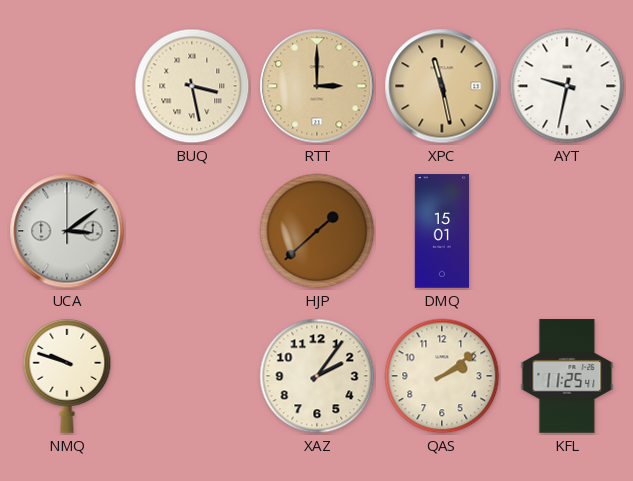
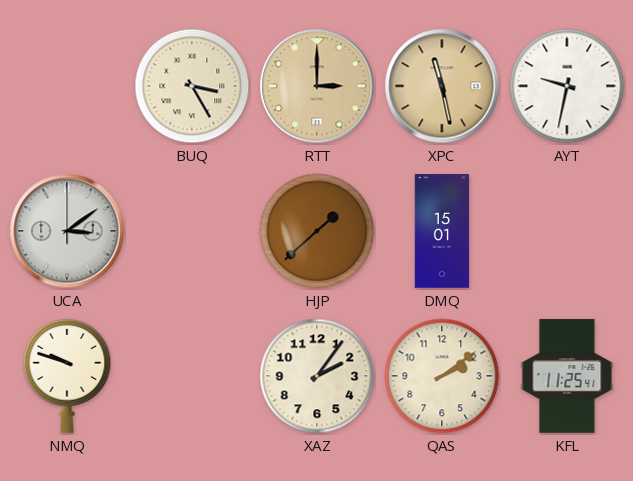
BUQ: 3:28 -> 3:25 (192, 86)
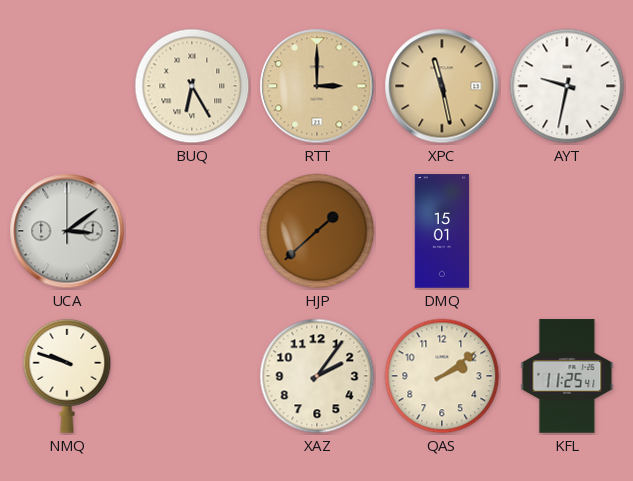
BUQ: 3:25 -> 6:25 (192, 86)
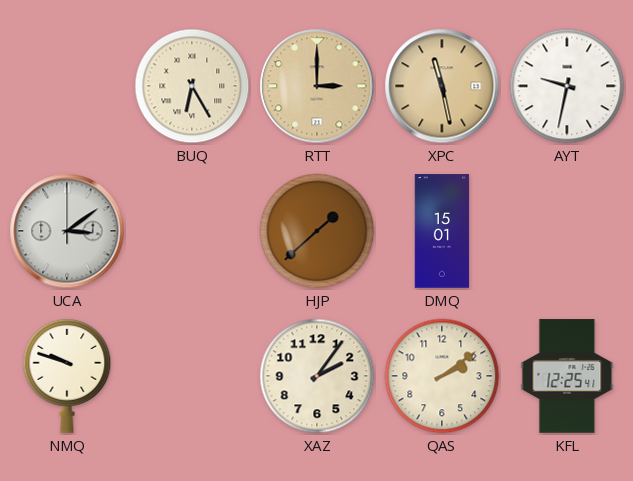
KFL: 11:25 -> 12:25 (567, 376)
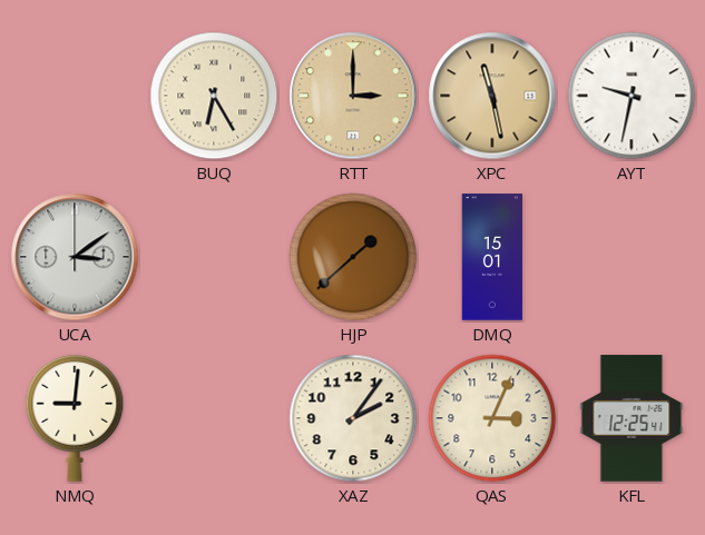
NMQ: 9:48 -> 9:01 (75, 418)
QAS: 2:09 -> 3:04 (492, 418)
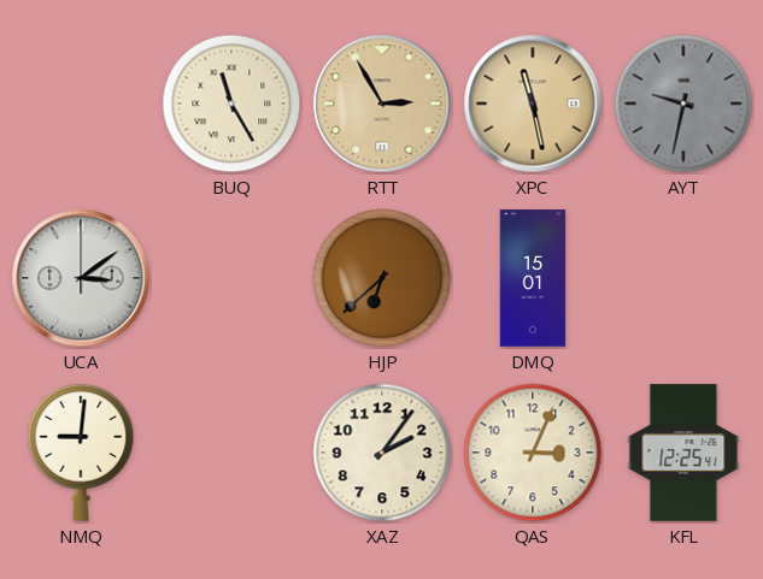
BUQ: 6:25 -> 11:25 (231, 104)
RTT: 3:00 -> 2:55 (382, 104)
AYT dial: white -> grey (683, 104)
HJP: 1:38 -> 6:38 (382, 278)
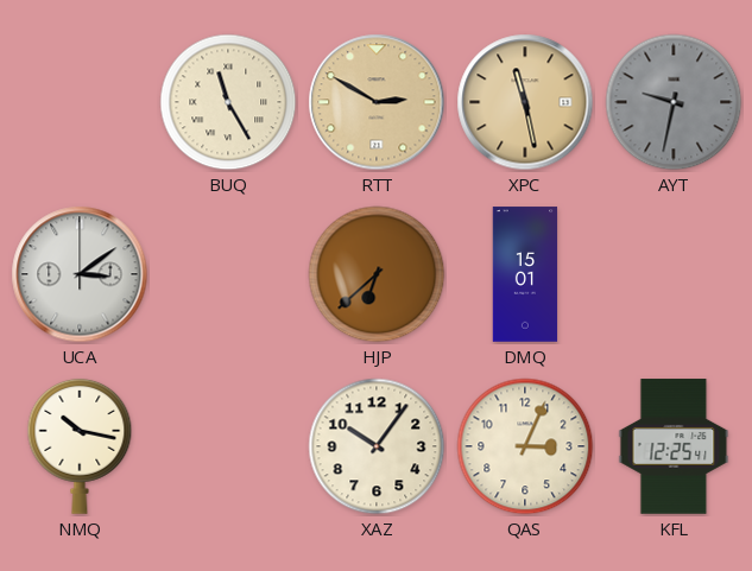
RTT: 2:55 -> 2:50 (377, 102)
NMQ: 9:01 -> 10:17 (80, 446)
XAZ: 2:06 -> 10:06 (377, 446)
